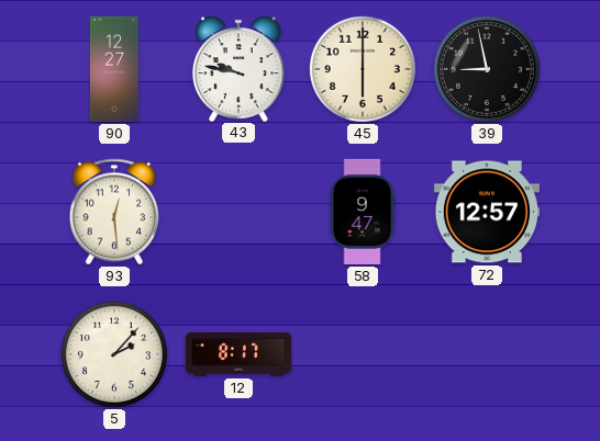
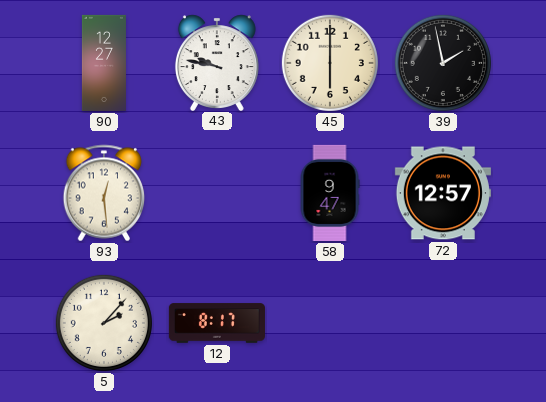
39: 8:58 -> 1:58 (443, 63)
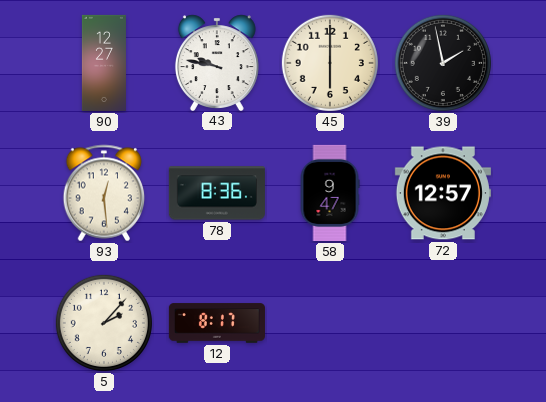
78: none -> 8:36 (217, 193)
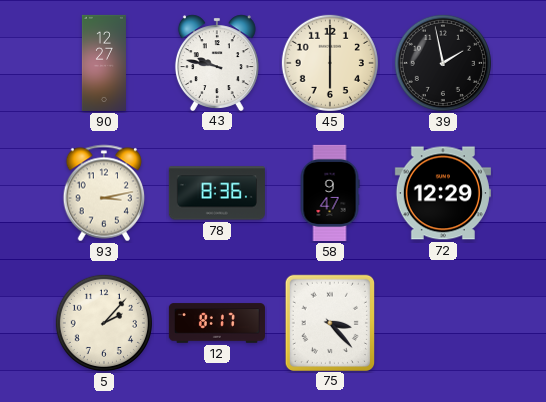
93: 12:29 -> 3:13 (104, 193)
72: 12:57 -> 12:29 (443, 193)
75: none -> 3:23 (329, 322)
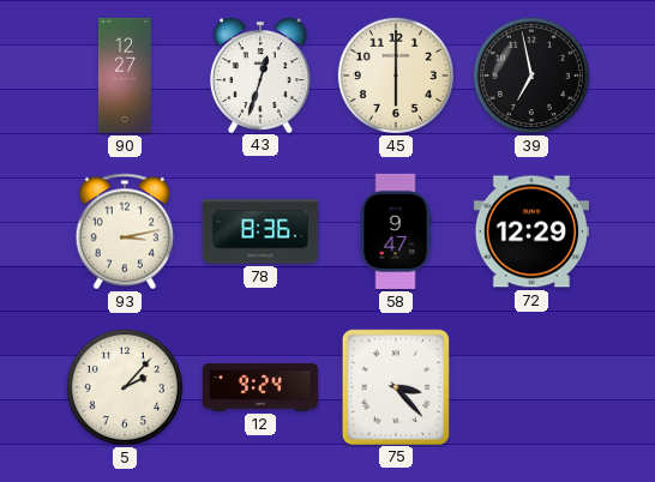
43: 9:47 -> 12:33 (260, 74)
39: 1:58 -> 6:58 (531, 76)
12: 8:17 -> 9:24 (260, 387)
